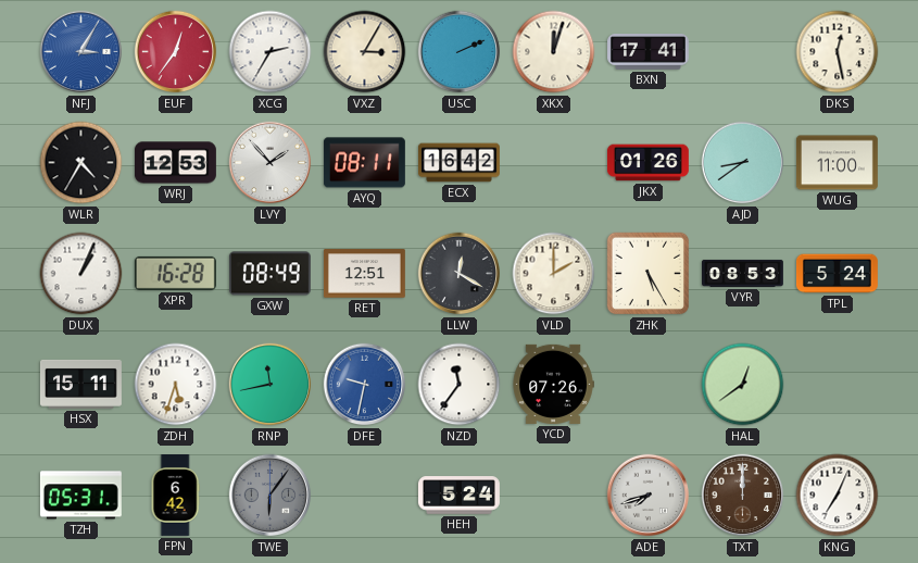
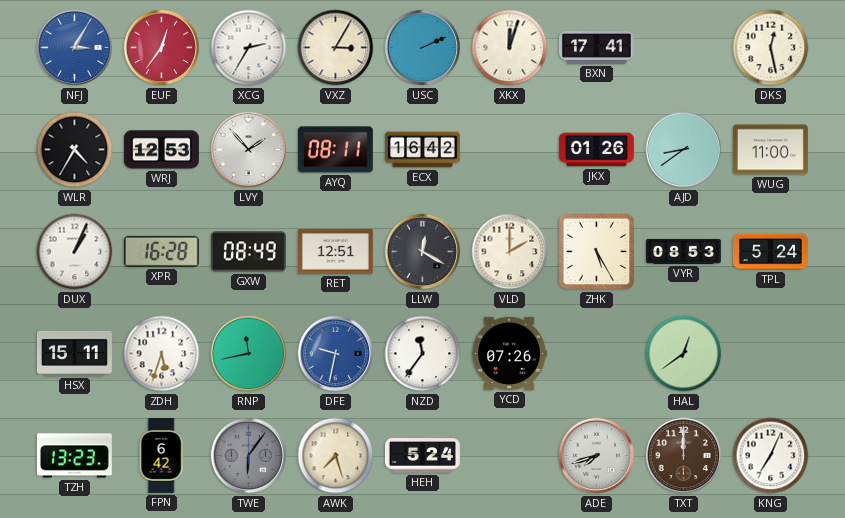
TZH: 05:31 -> 13:23 (74, 456)
AWK: none -> 7:27 (336, 456)
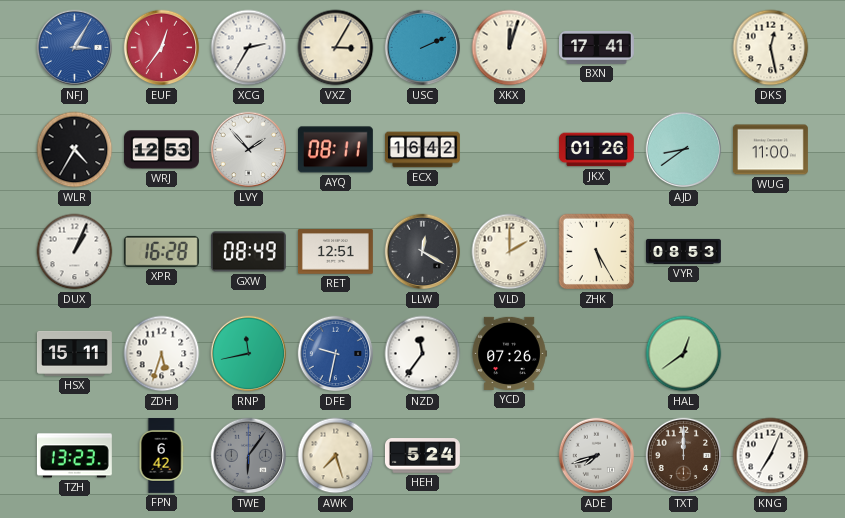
TPL: 5:24 -> none (771, 252)
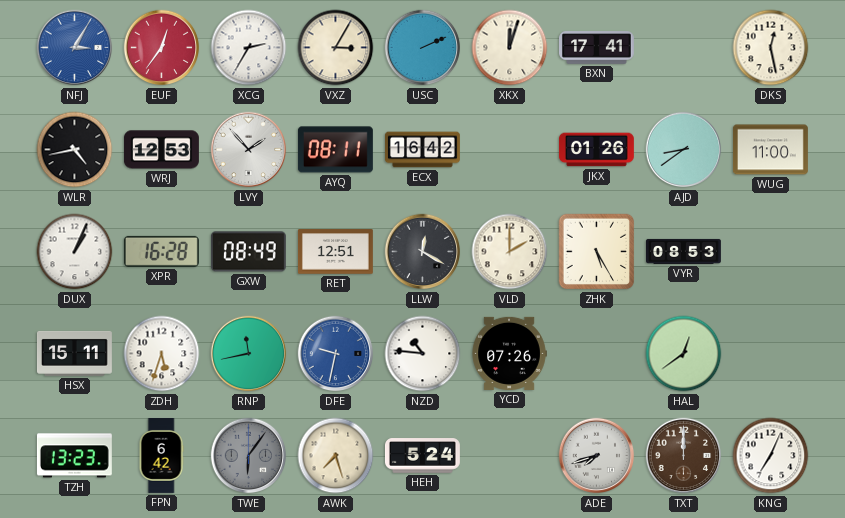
WLR: 4:35 -> 4:43 (75, 150)
NZD: 11:36 -> 10:46 (423, 354)
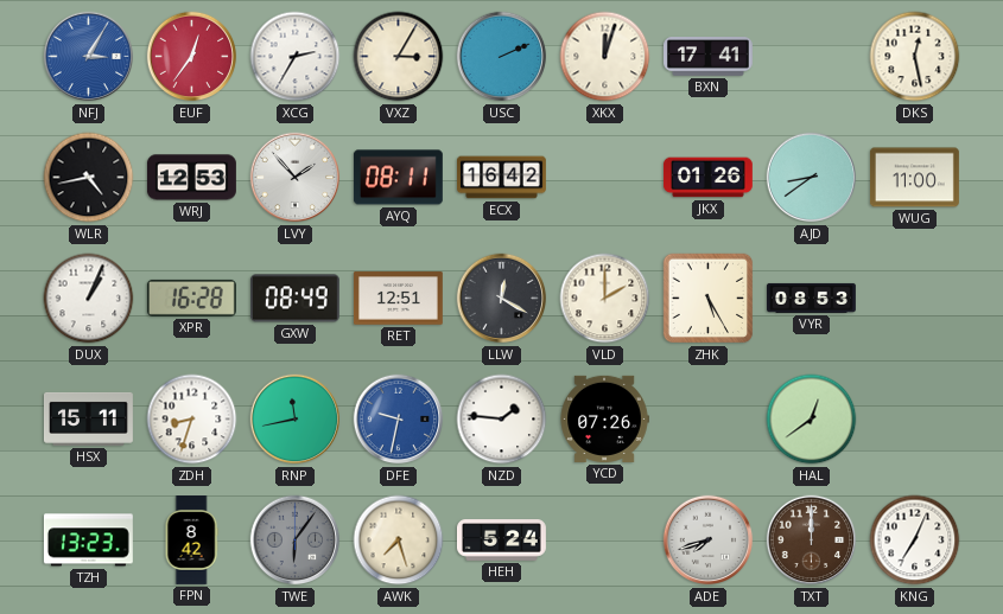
ZDH: 5:33 -> 8:33 (192, 420)
NZD: 10:46 -> 1:46 (502, 420)
FPN: 6:42 -> 8:42 (191, 541)
